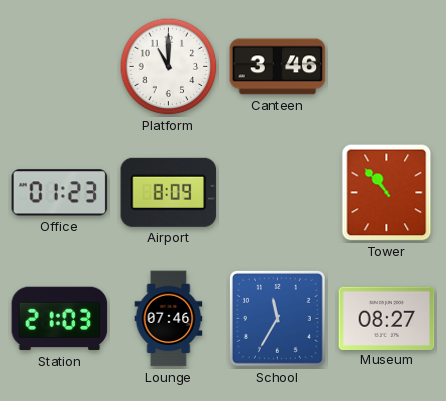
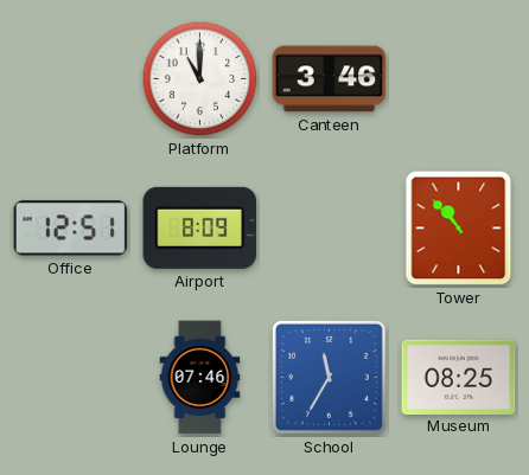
Office: 01:23 -> 12:51 (71, 229)
Station: 21:03 -> none (60, 319)
Museum: 08:27 -> 08:25 (459, 377)
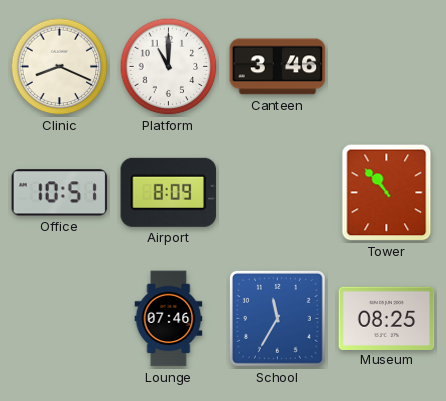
Clinic: none -> 8:19 (60, 67)
Office: 12:51 -> 10:51 (60, 193)
